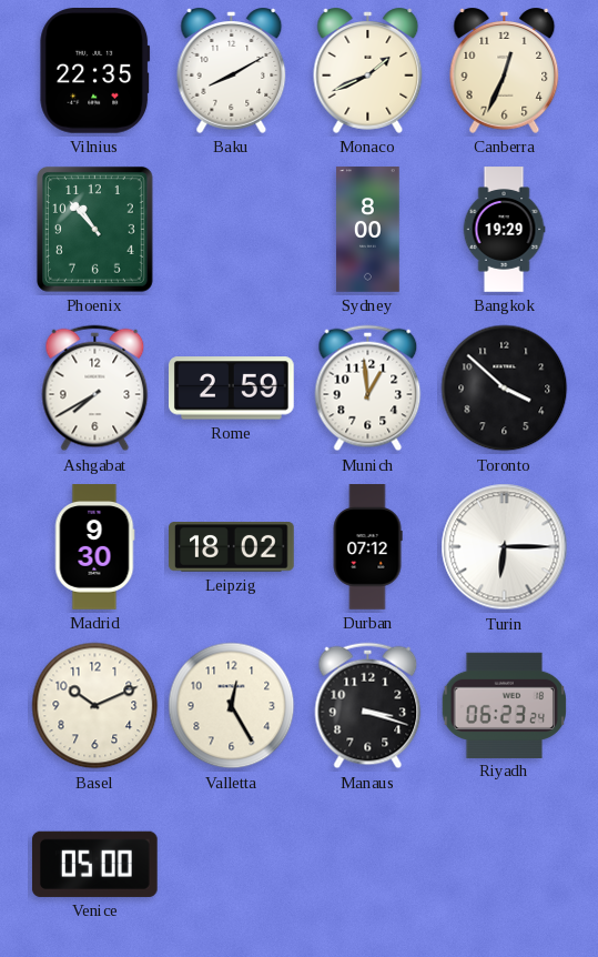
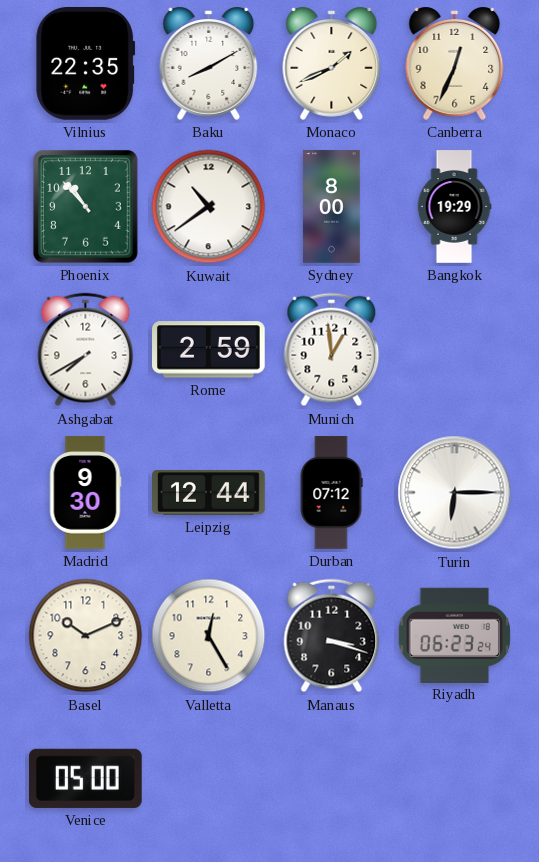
Kuwait: none -> 10:39 (209, 207)
Toronto: 3:52 -> none (505, 389)
Leipzig: 18:02 -> 12:44 (209, 493)
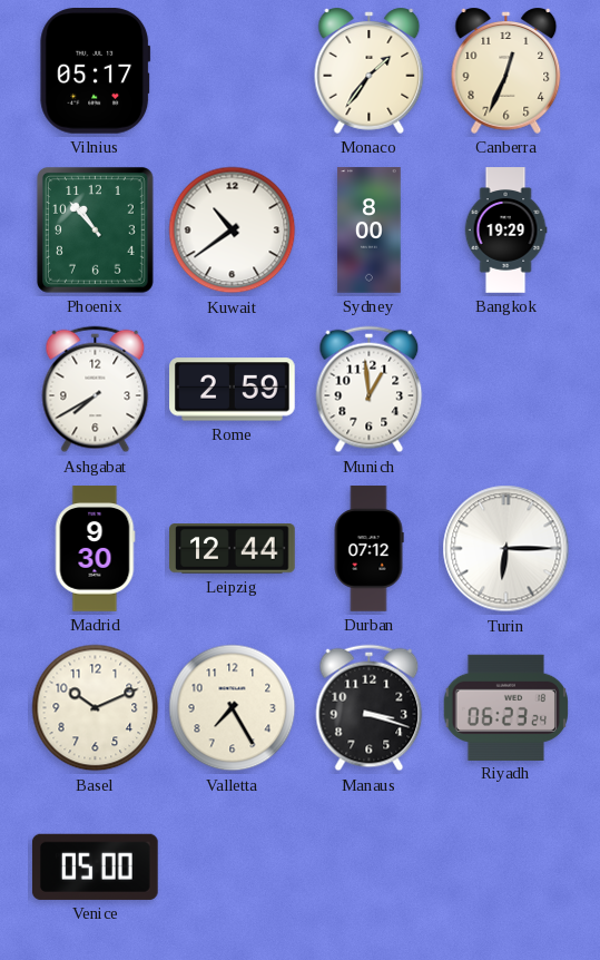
Vilnius: 22:35 -> 05:17 (96, 71)
Baku: 8:10 -> none (209, 63)
Monaco: 1:41 -> 1:36 (370, 70)
Valletta: 12:25 -> 7:25 (233, 708)
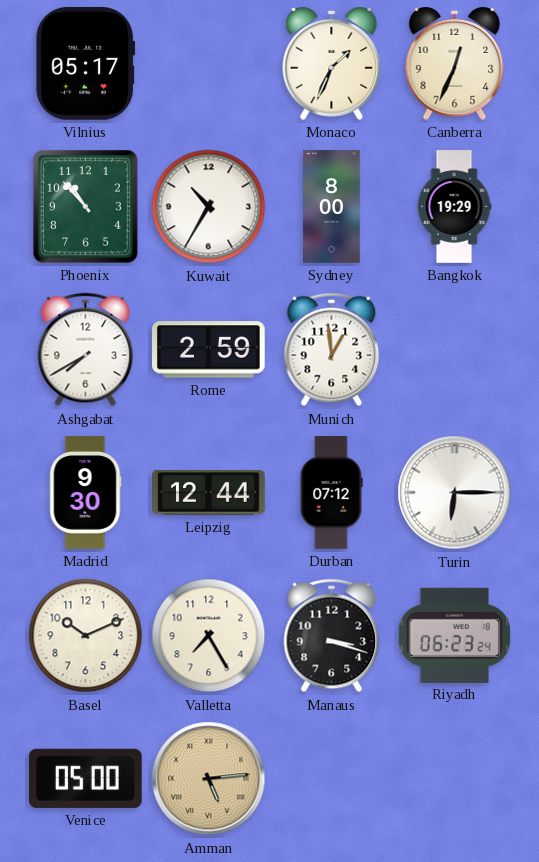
Monaco: 1:36 -> 1:34 (332, 63)
Kuwait: 10:39 -> 10:35 (209, 207)
Amman: none -> 5:14 (209, 779)
